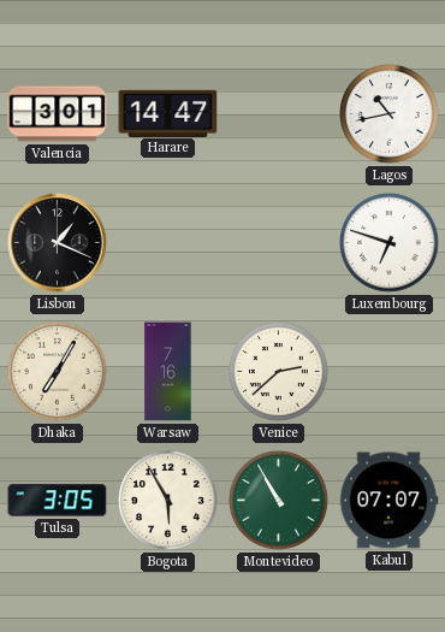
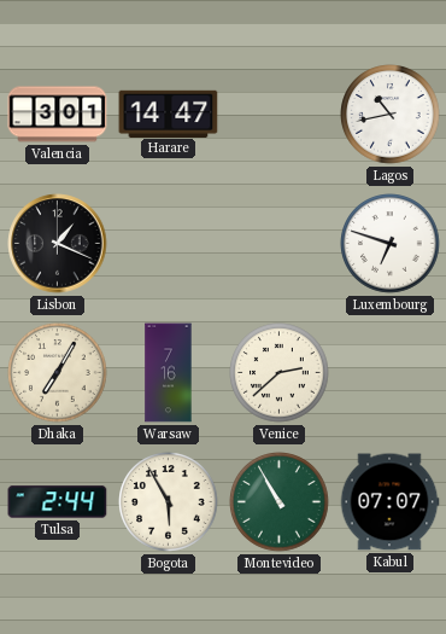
Tulsa: 3:05 -> 2:44 (58, 502)
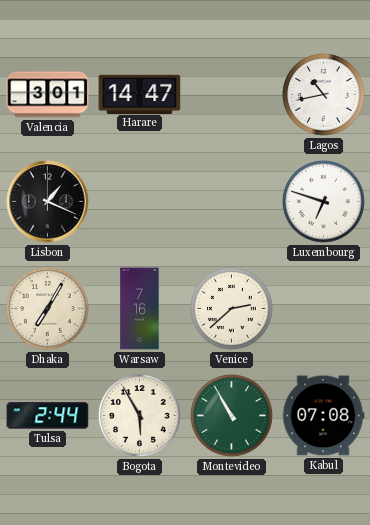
Kabul: 07:07 -> 07:08 (323, 416)
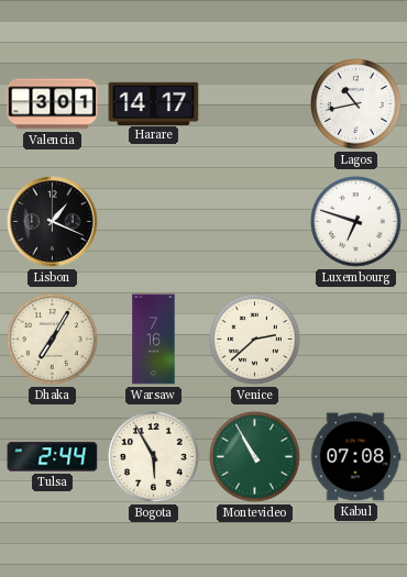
Harare: 14:47 -> 14:17 (154, 103)
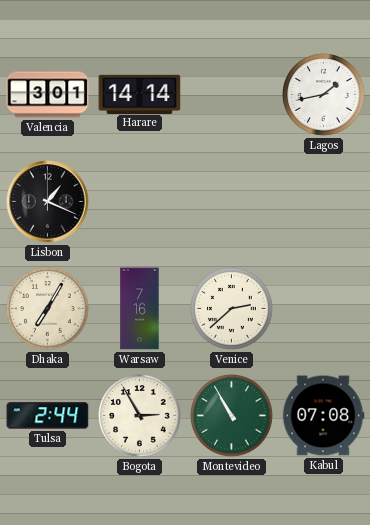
Harare: 14:17 -> 14:14 (140, 94)
Lagos: 10:43 -> 1:43 (324, 95)
Luxembourg: 6:48 -> none (356, 222)
Bogota: 5:55 -> 2:55 (140, 416)
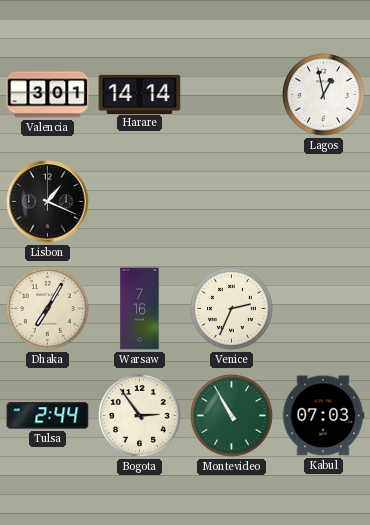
Lagos: 1:43 -> 12:58 (324, 95)
Venice: 2:38 -> 2:34 (232, 309)
Bogota: 2:55 -> 2:54 (140, 416)
Kabul: 07:08 -> 07:03 (323, 416)
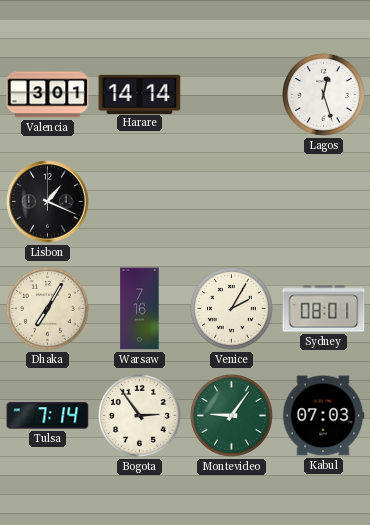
Lagos: 12:58 -> 12:27 (324, 95)
Venice: 2:34 -> 2:05 (232, 309)
Sydney: none -> 08:01 (324, 309)
Tulsa: 2:44 -> 7:14 (48, 416)
Montevideo: 10:55 -> 9:06 (232, 416)
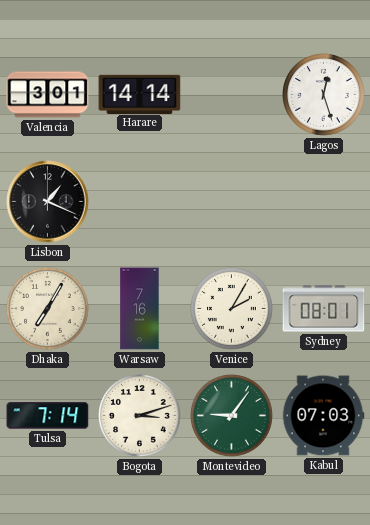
Bogota: 2:54 -> 3:12 (140, 416)
